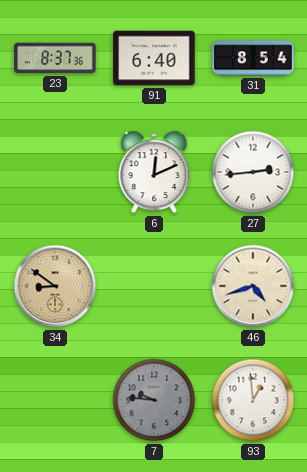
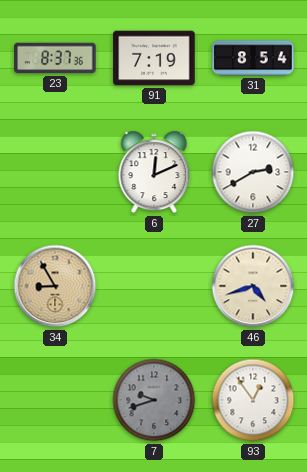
91: 6:40 -> 7:19 (154, 58)
27: 2:44 -> 2:40 (253, 172)
34: 8:51 -> 8:55 (55, 286)
7: 9:46 -> 9:42 (154, 400)
93: 12:59 -> 12:54 (253, 400)
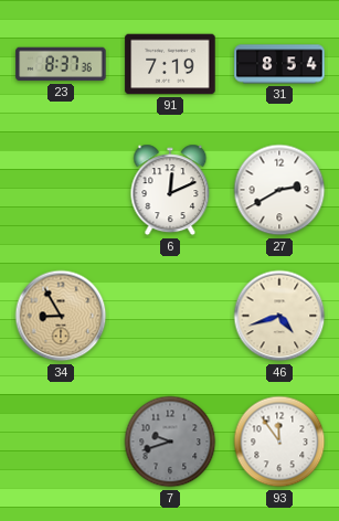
93: 12:54 -> 11:54 (279, 442)
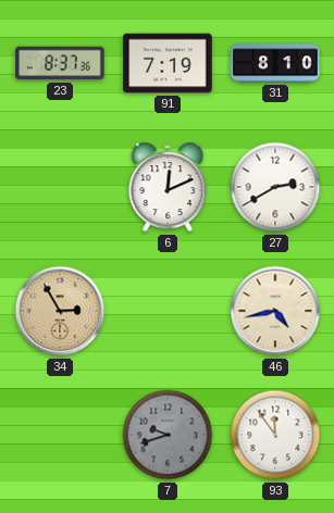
31: 8:54 -> 8:10 (275, 63)
34: 8:55 -> 2:55 (60, 311)
46: 4:42 -> 4:43 (275, 311)
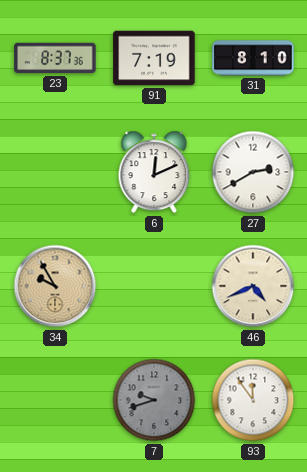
34: 2:55 -> 9:55 (55, 286)
46: 4:43 -> 4:41 (253, 286)
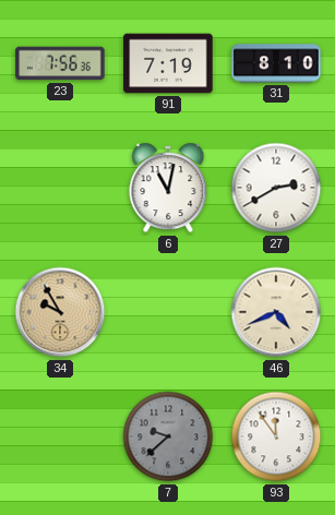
23: 8:37 -> 7:56 (60, 63)
6: 12:11 -> 11:02 (168, 188)
7: 9:42 -> 9:38 (168, 436)
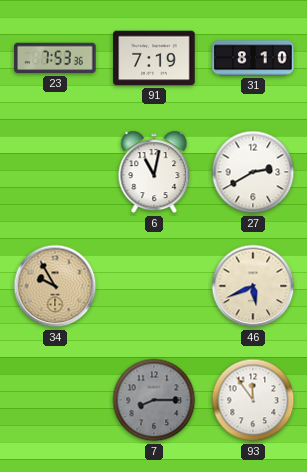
23: 7:56 -> 7:53 (55, 58)
46: 4:41 -> 5:41 (253, 286)
7: 9:38 -> 8:15 (154, 400)
